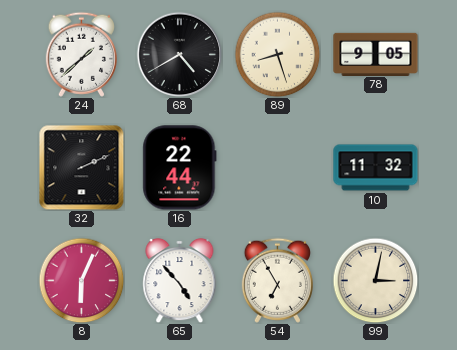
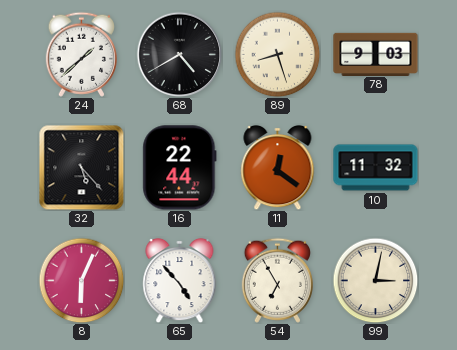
78: 9:05 -> 9:03 (376, 54)
32: 2:11 -> 5:23 (81, 167)
11: none -> 12:21 (278, 167)
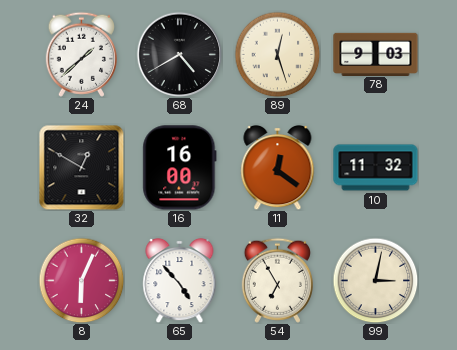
89: 8:27 -> 12:27 (277, 54)
32: 5:23 -> 12:50 (81, 167)
16: 22:44 -> 16:00 (180, 168)
